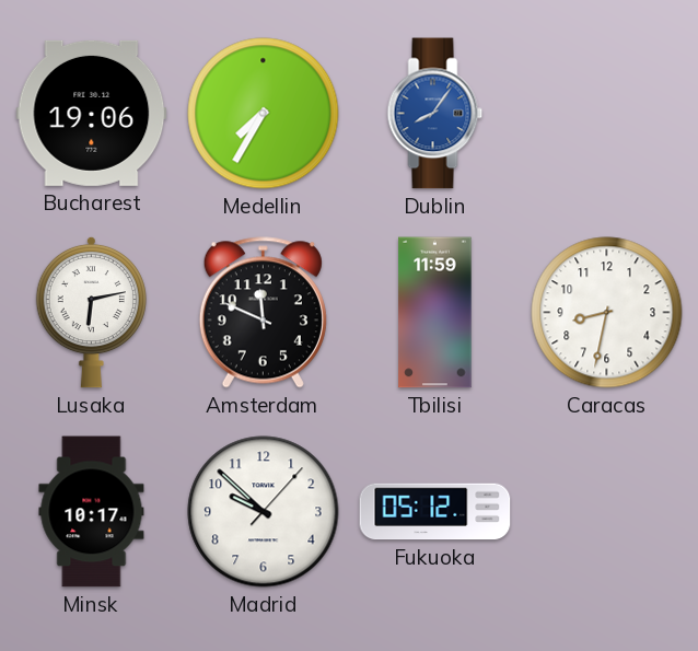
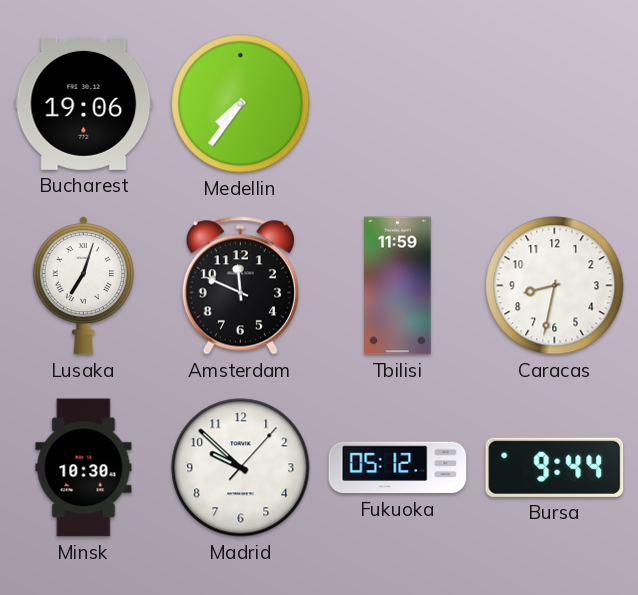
Medellin: 7:35 -> 7:36 (241, 104)
Dublin: 8:06 -> none (435, 114)
Lusaka: 6:13 -> 7:03 (83, 285)
Minsk: 10:17 -> 10:30 (84, 468)
Bursa: none -> 9:44 (555, 467)
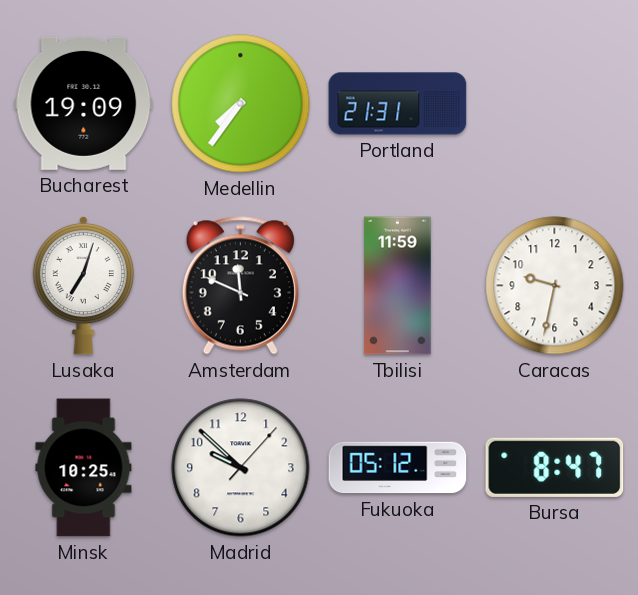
Bucharest: 19:06 -> 19:09 (84, 103)
Portland: none -> 21:31 (398, 104)
Caracas: 8:32 -> 9:32 (555, 286)
Minsk: 10:30 -> 10:25 (84, 468)
Bursa: 9:44 -> 8:47 (555, 467)
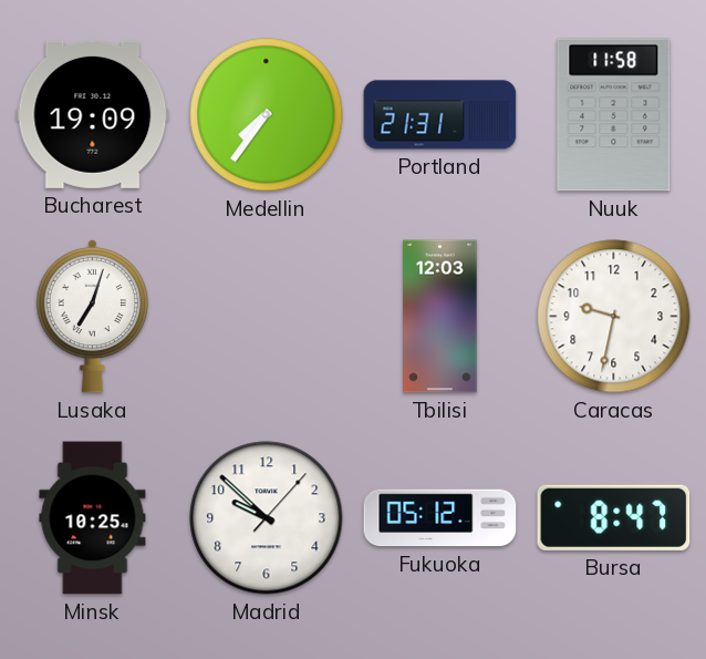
Nuuk: none -> 11:58 (614, 115)
Amsterdam: 11:49 -> none (240, 286)
Tbilisi: 11:59 -> 12:03 (440, 317)
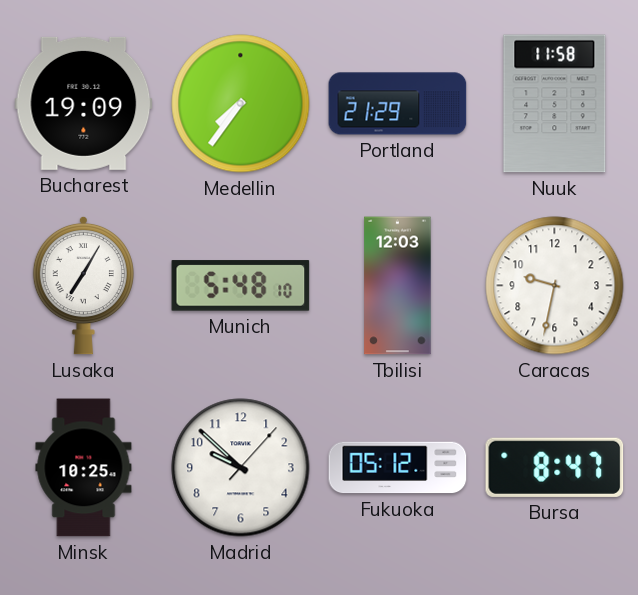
Portland: 21:31 -> 21:29 (398, 104)
Lusaka: 7:03 -> 7:05 (83, 285)
Munich: none -> 5:48 (241, 286)
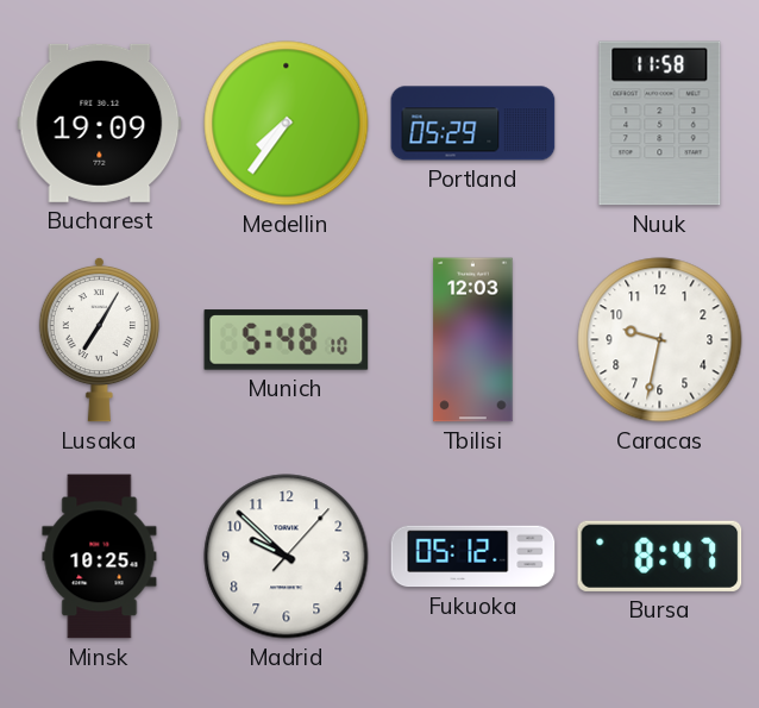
Portland: 21:29 -> 05:29 (473, 124)
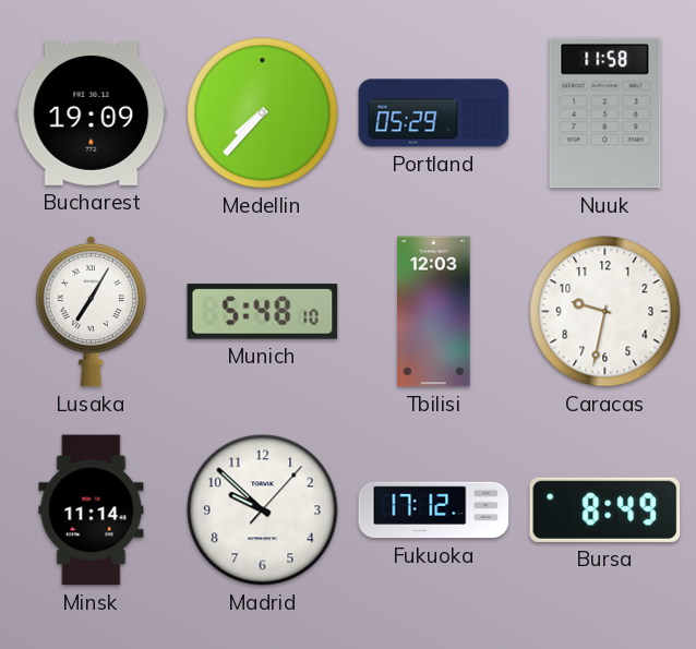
Medellin: 7:36 -> 7:37 (263, 113)
Minsk: 10:25 -> 11:14 (92, 510)
Fukuoka: 05:12 -> 17:12 (434, 510)
Bursa: 8:47 -> 8:49 (605, 509)
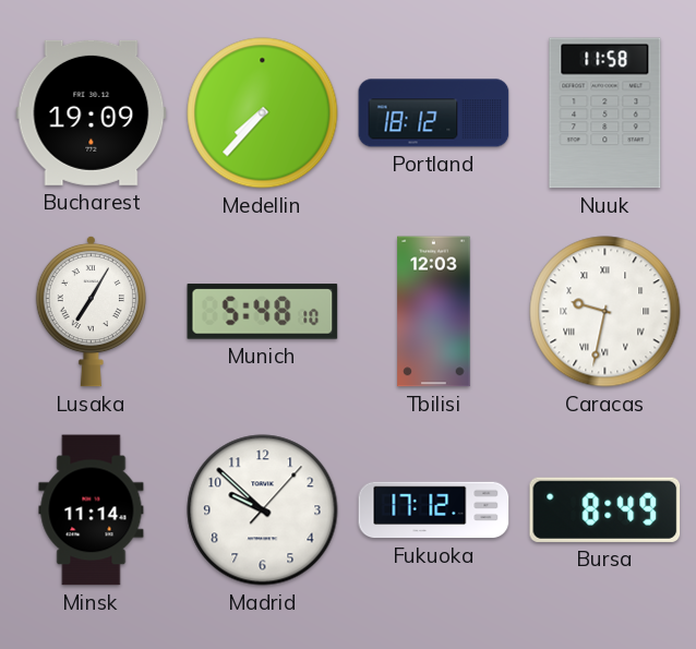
Portland: 05:29 -> 18:12 (434, 113)
Caracas numerals: Arabic -> Roman (605, 312)
